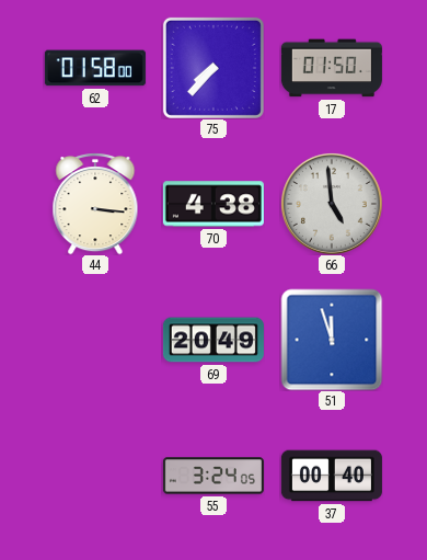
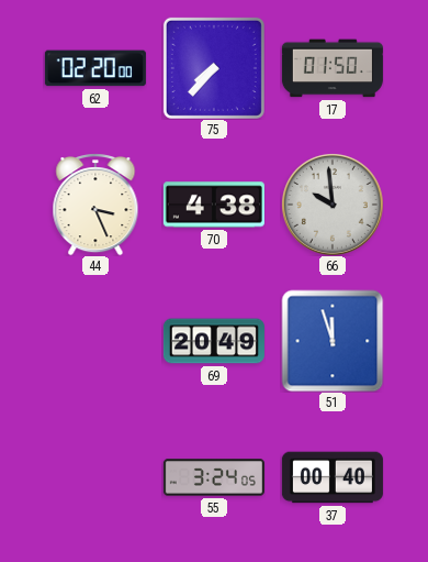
62: 01:58 -> 02:20 (95, 68)
44: 3:16 -> 3:26 (95, 205)
66: 4:59 -> 9:59 (333, 205)
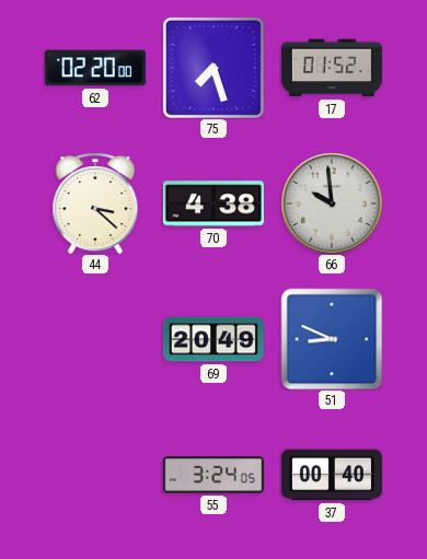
75: 7:37 -> 7:27 (214, 68)
17: 01:50 -> 01:52 (332, 68)
44: 3:26 -> 3:22 (95, 203)
51: 11:57 -> 8:49 (332, 339)
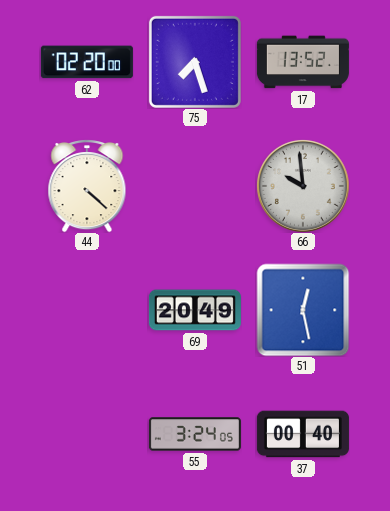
17: 01:52 -> 13:52 (303, 62)
44: 3:22 -> 4:22 (87, 186)
70: 4:38 -> none (214, 203)
51: 8:49 -> 12:28 (303, 310)
